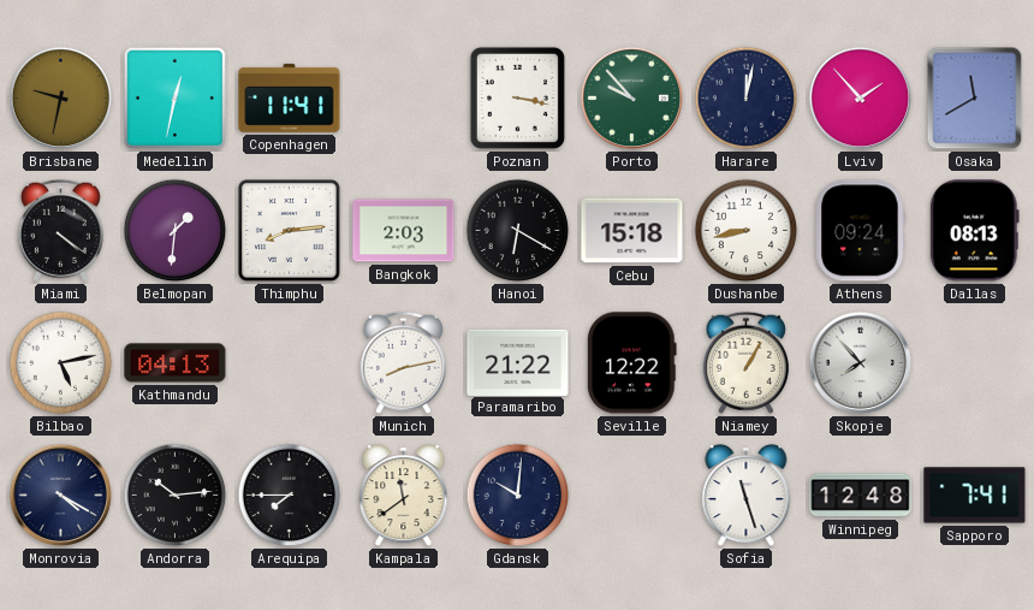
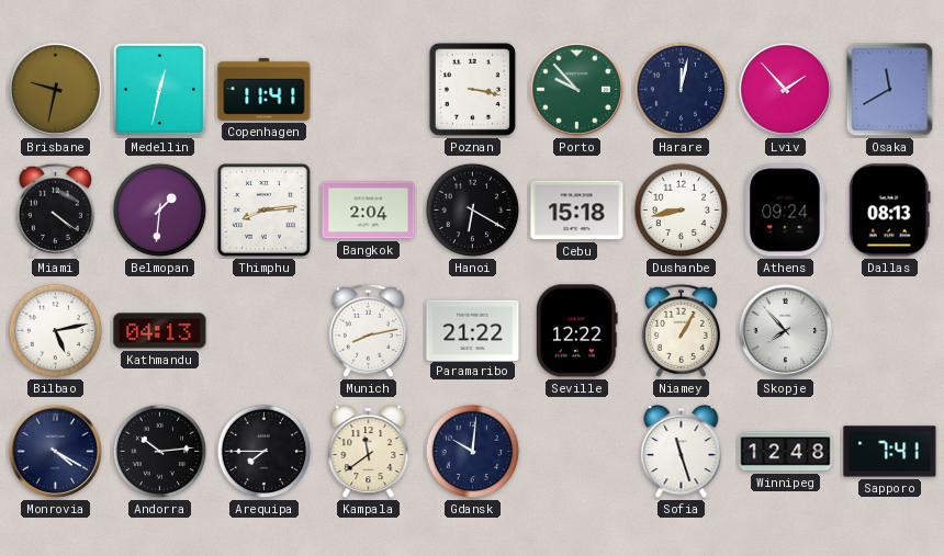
Bangkok: 2:03 -> 2:04 (369, 211)
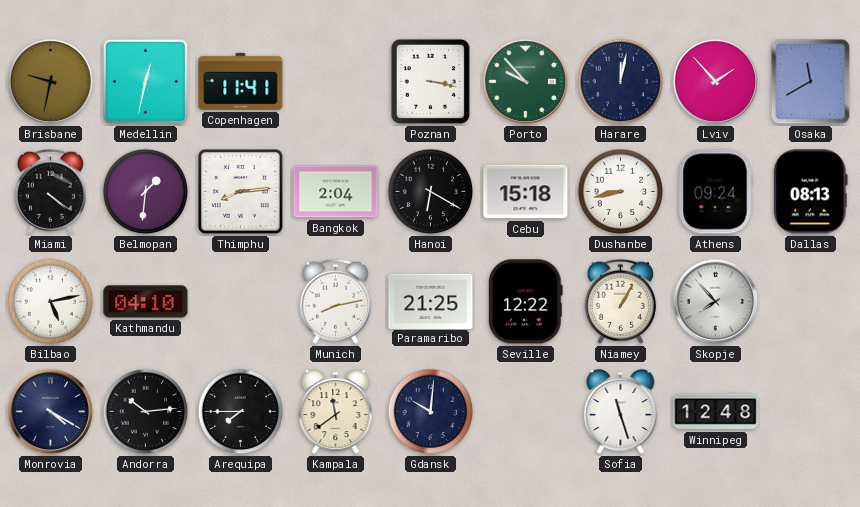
Kathmandu: 04:13 -> 04:10 (146, 302)
Paramaribo: 21:22 -> 21:25 (431, 301)
Sapporo: 7:41 -> none (890, 452)
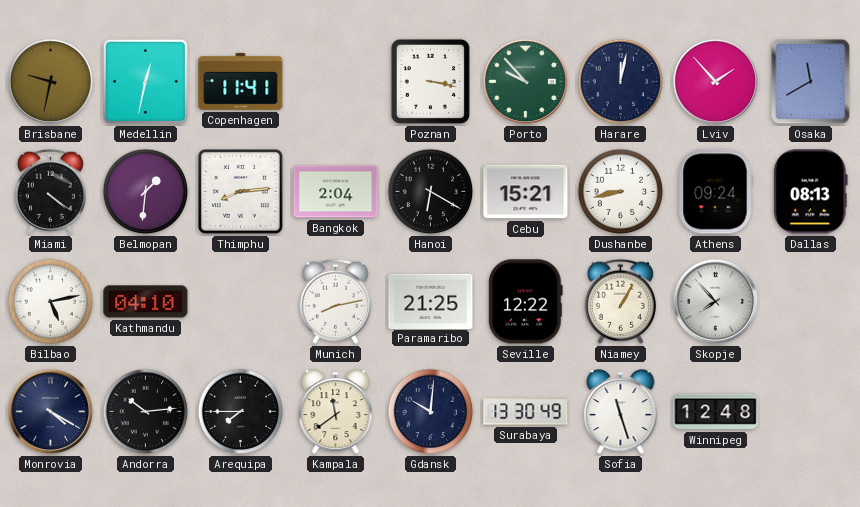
Cebu: 15:18 -> 15:21 (526, 192)
Surabaya: none -> 13:30 (526, 412)
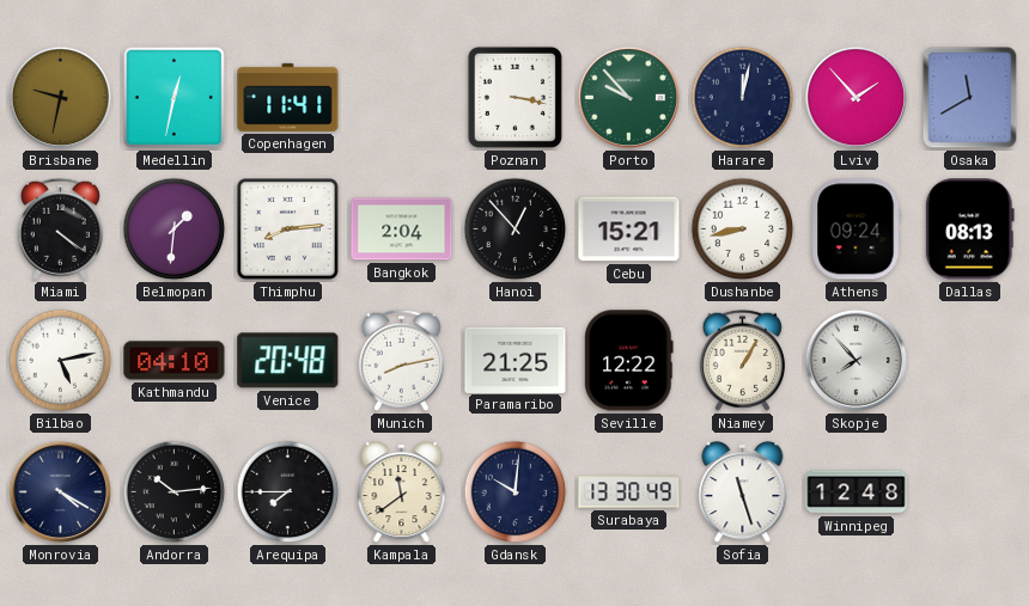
Hanoi: 6:20 -> 12:53 (516, 229)
Venice: none -> 20:48 (288, 361)
